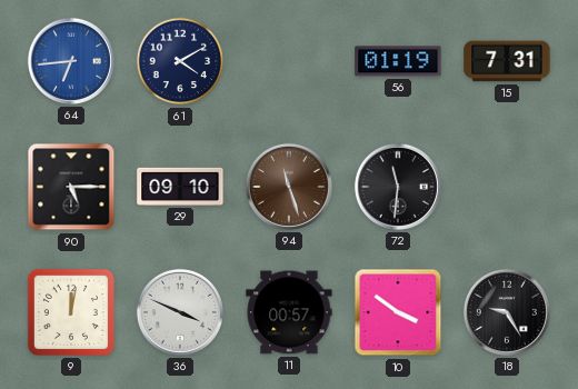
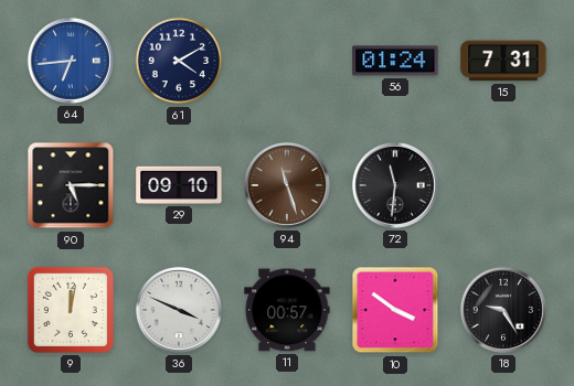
56: 01:19 -> 01:24 (395, 61)
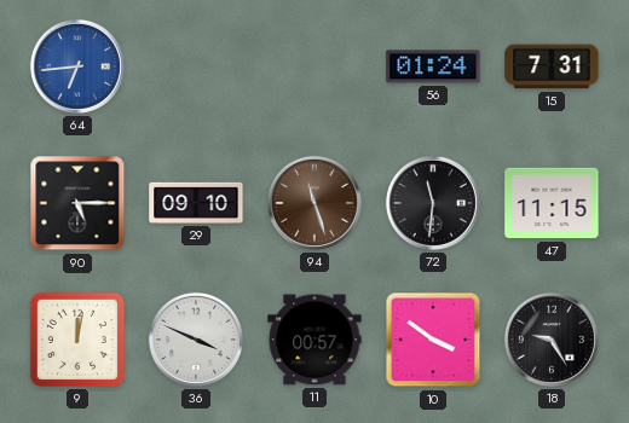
61: 4:10 -> none (179, 61)
47: none -> 11:15 (552, 203)
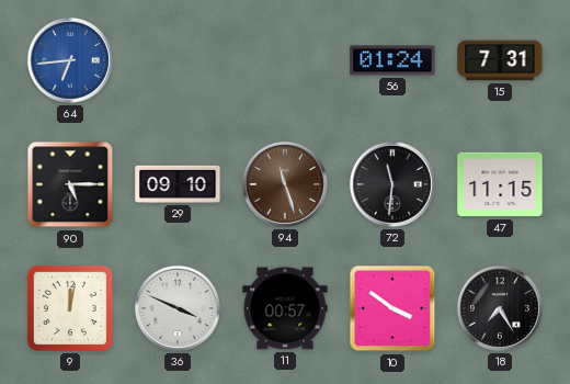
18: 9:25 -> 7:25 (500, 308)
